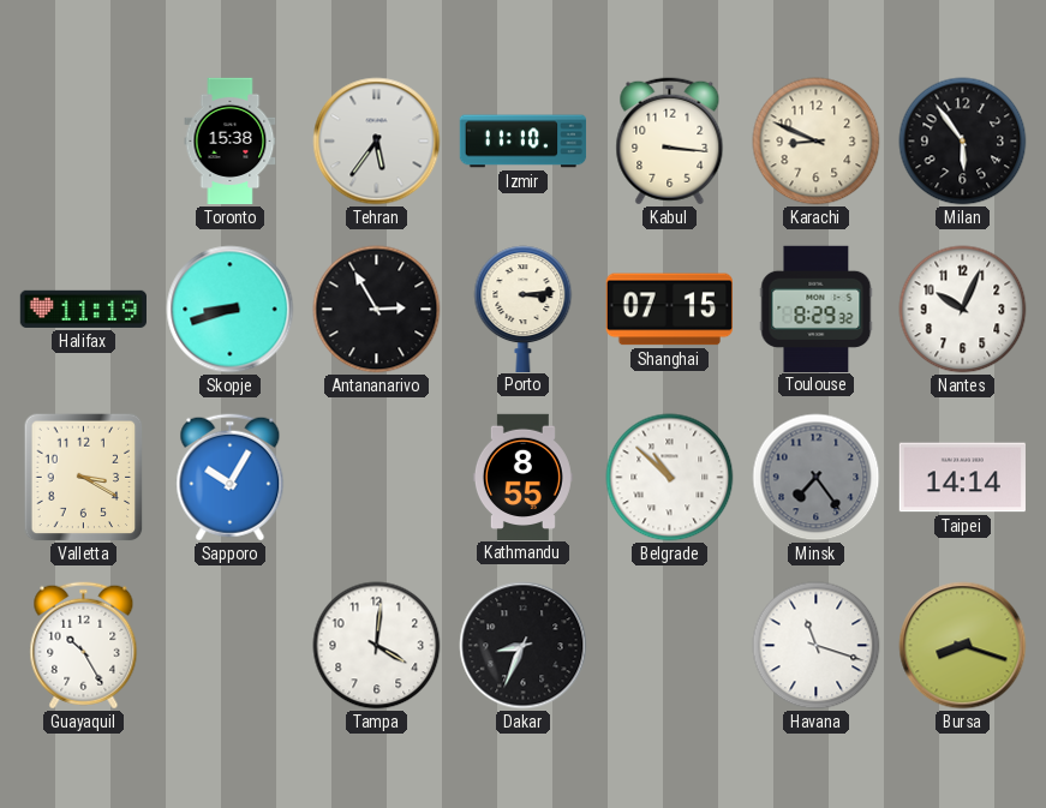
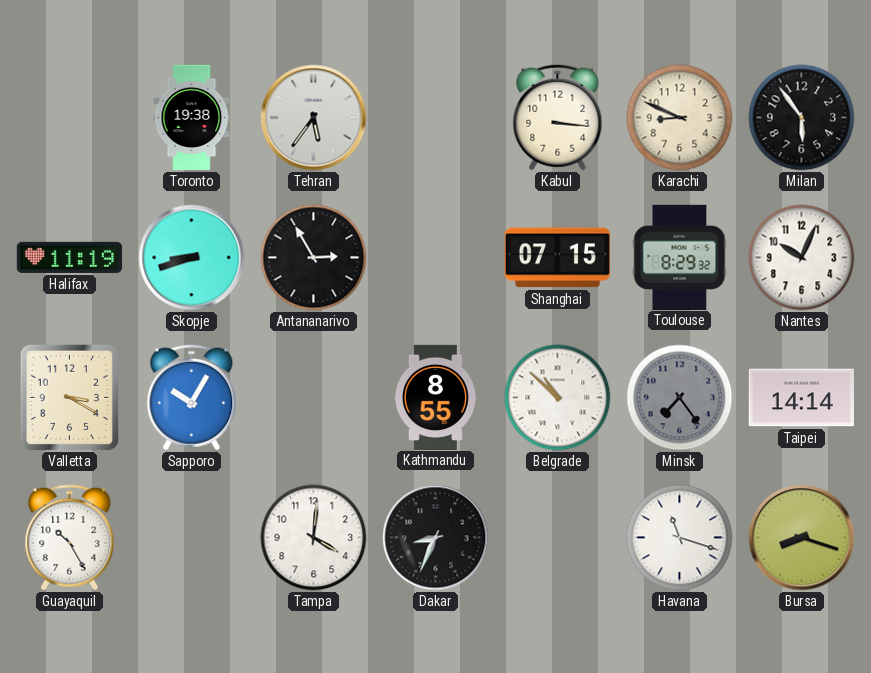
Toronto: 15:38 -> 19:38 (192, 118)
Izmir: 11:10 -> none (524, 142)
Porto: 3:14 -> none (524, 309)
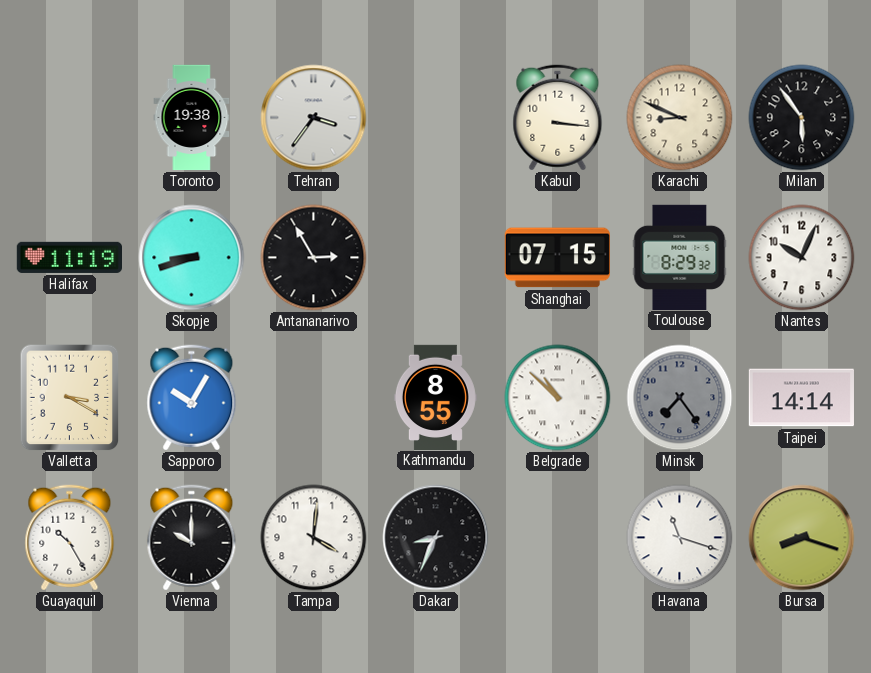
Tehran: 5:36 -> 3:36 (314, 118)
Vienna: none -> 10:00 (192, 538)
